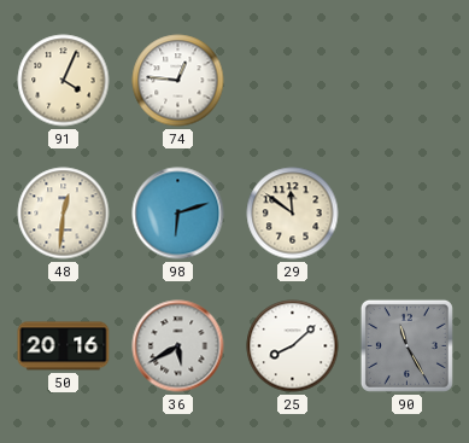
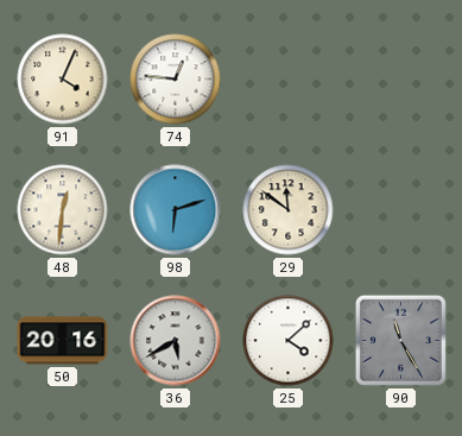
25: 8:08 -> 4:08 (289, 341)
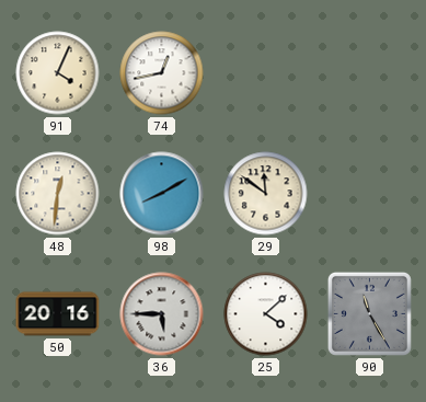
74: 12:46 -> 12:43 (162, 73)
98: 6:12 -> 8:10 (162, 194)
36: 5:40 -> 5:45 (162, 314)
